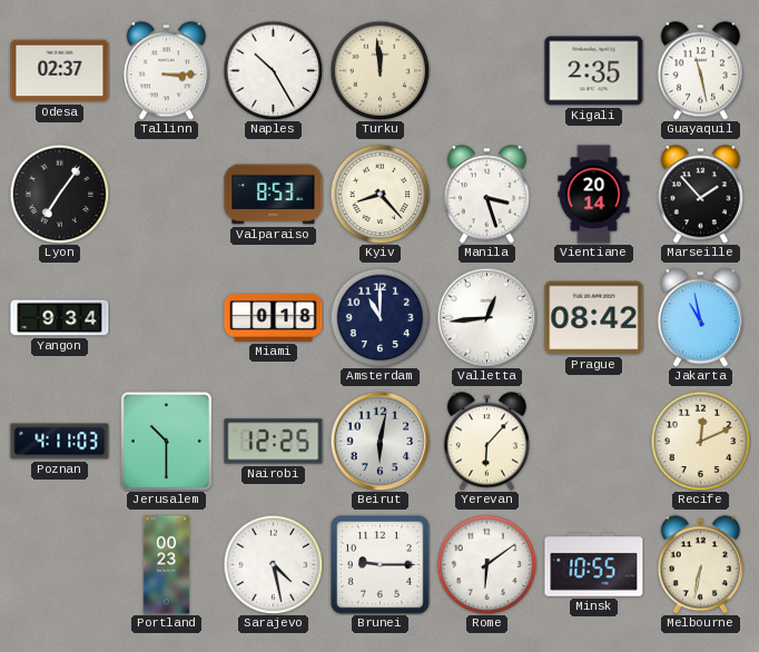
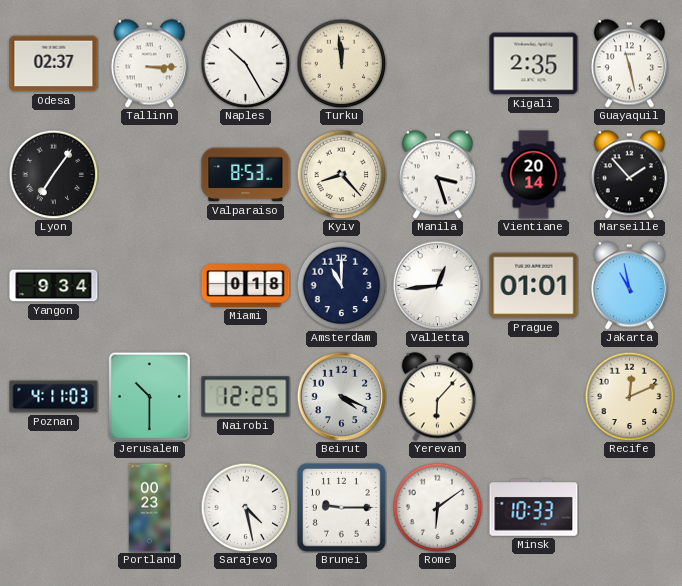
Prague: 08:42 -> 01:01 (534, 286)
Beirut: 6:02 -> 4:19 (341, 396)
Minsk: 10:55 -> 10:33 (534, 508)
Melbourne: 6:32 -> none (700, 565)
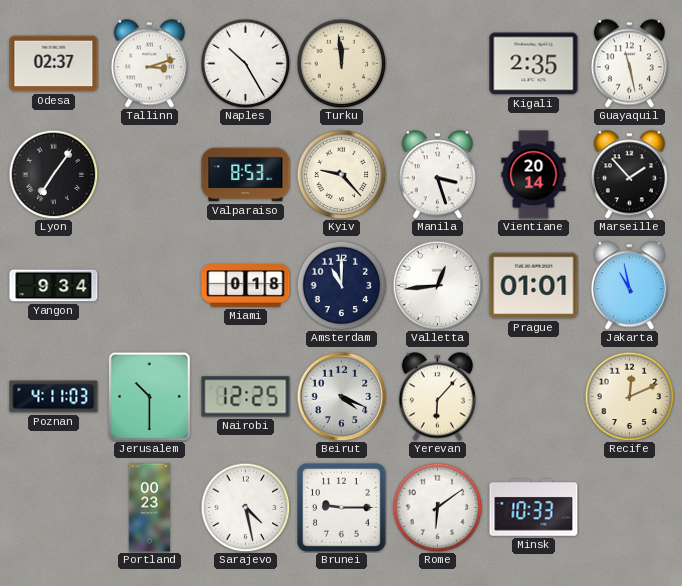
Tallinn: 3:15 -> 3:12 (149, 64)
Kyiv: 8:23 -> 9:23 (341, 174)
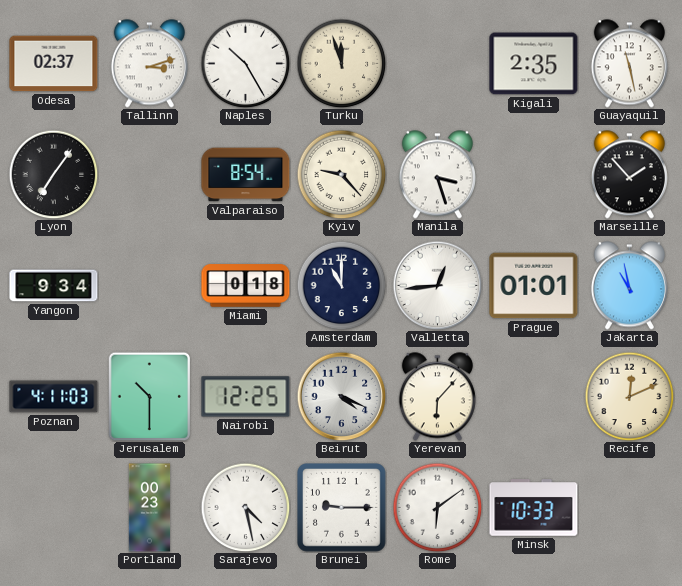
Turku: 11:59 -> 11:57 (341, 63)
Valparaiso: 8:53 -> 8:54 (246, 175)
Vientiane: 20:14 -> none (534, 175)
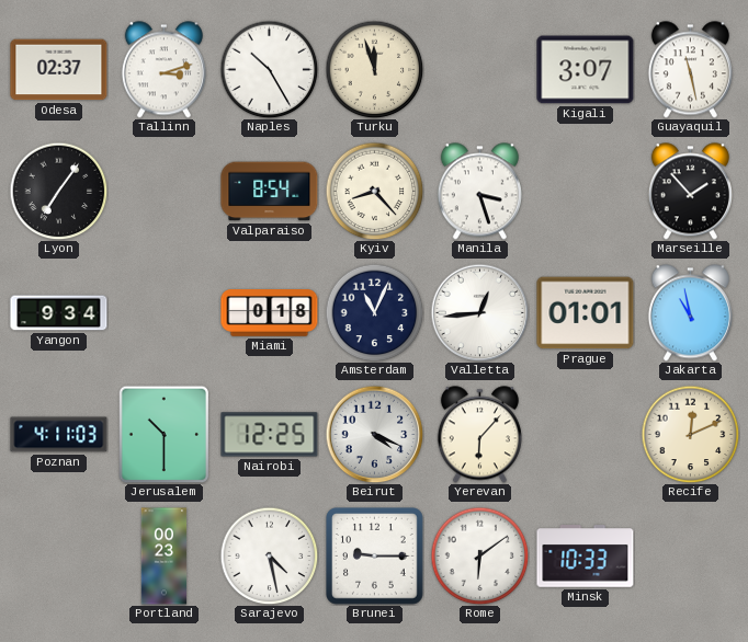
Kigali: 2:35 -> 3:07 (586, 70)
Kyiv: 9:23 -> 8:23 (374, 191)
Amsterdam: 11:00 -> 11:04 (374, 312)
